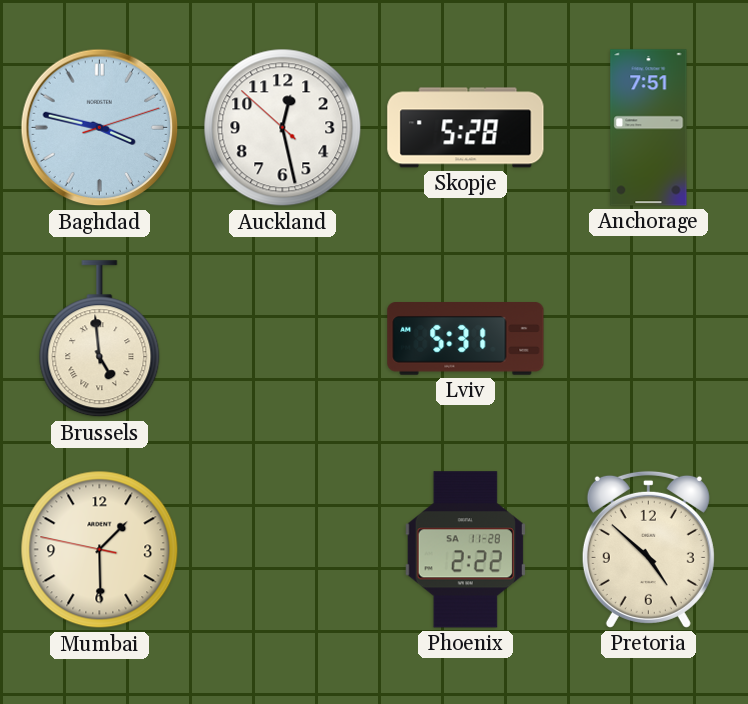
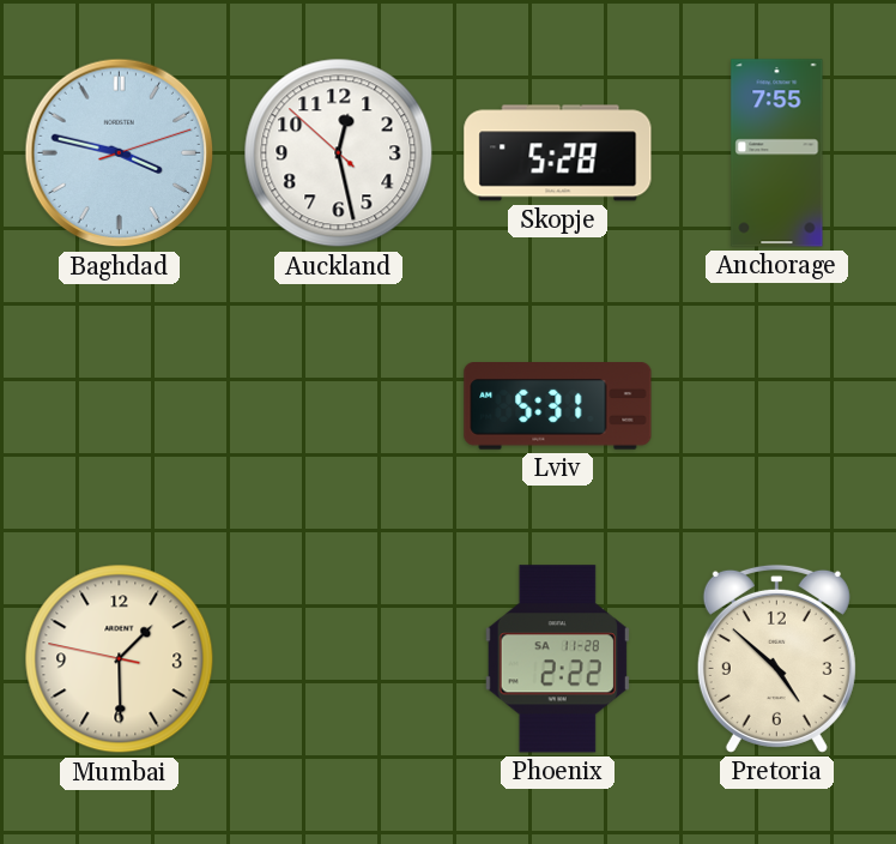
Anchorage: 7:51 -> 7:55 (777, 153)
Brussels: 4:59 -> none (100, 339)
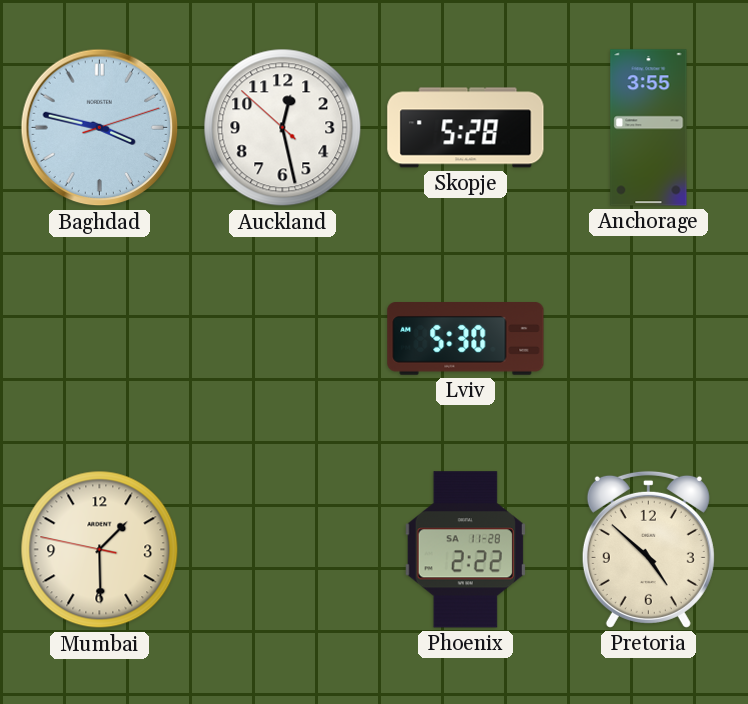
Anchorage: 7:55 -> 3:55 (649, 128)
Lviv: 5:31 -> 5:30 (466, 339)
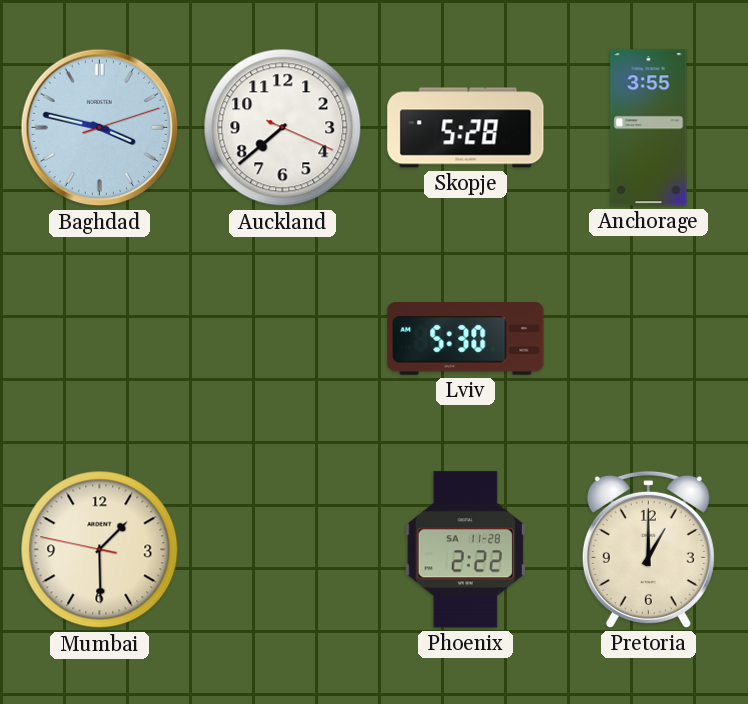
Auckland: 12:27 -> 7:38 (283, 128)
Pretoria: 4:52 -> 1:00 (648, 549)
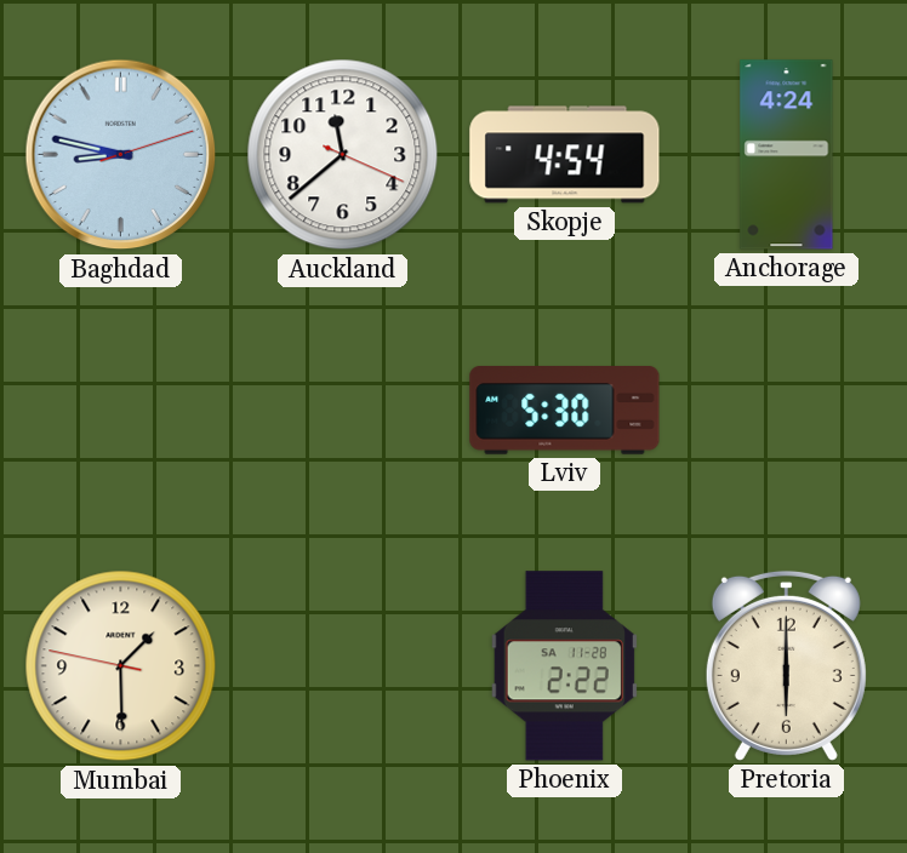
Baghdad: 3:47 -> 8:47 (121, 155)
Auckland: 7:38 -> 11:38 (343, 155)
Skopje: 5:28 -> 4:54 (565, 155)
Anchorage: 3:55 -> 4:24 (787, 155)
Pretoria: 1:00 -> 6:00 (786, 665)
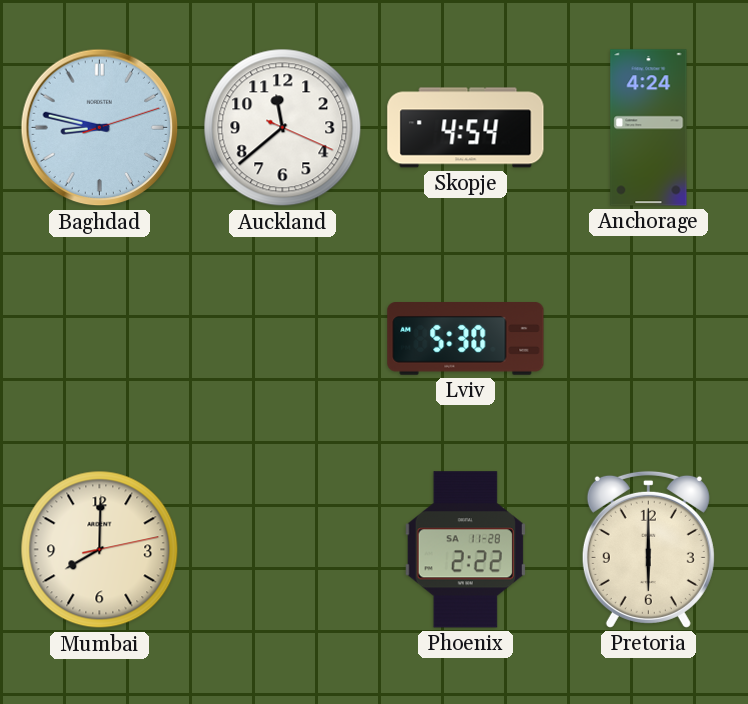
Mumbai: 1:29 -> 8:00 (100, 550)
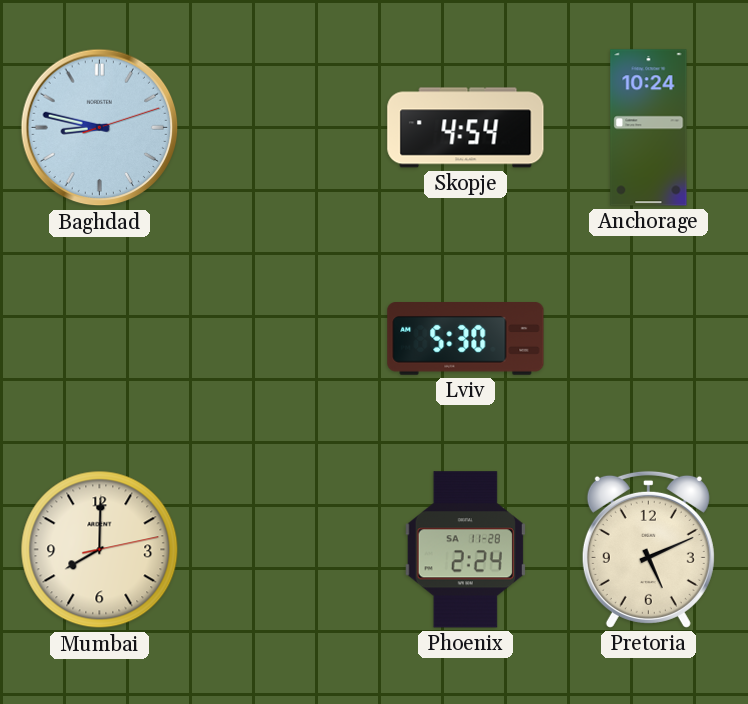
Auckland: 11:38 -> none (283, 128)
Anchorage: 4:24 -> 10:24 (649, 128)
Phoenix: 2:22 -> 2:24 (465, 550)
Pretoria: 6:00 -> 5:11 (648, 549)
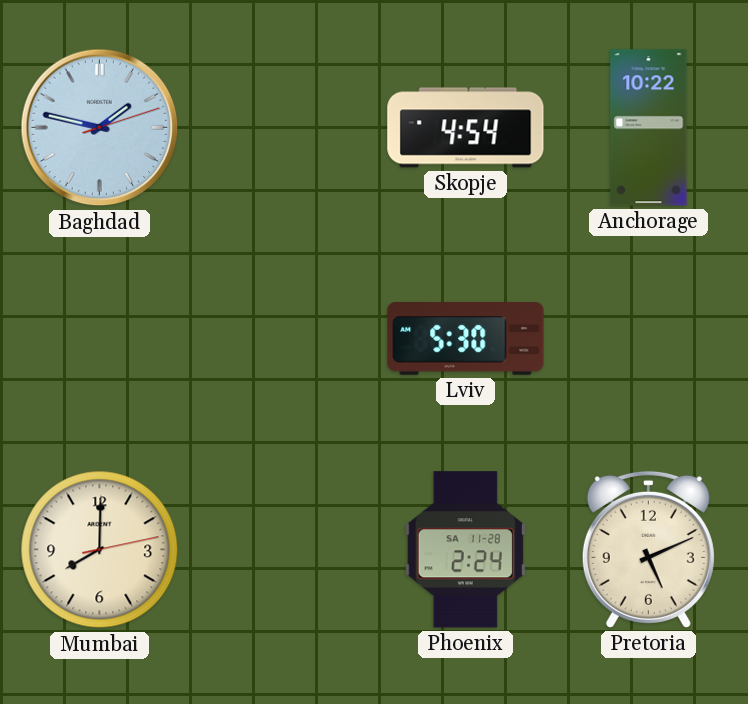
Baghdad: 8:47 -> 1:47 (100, 128)
Anchorage: 10:24 -> 10:22 (649, 128)
